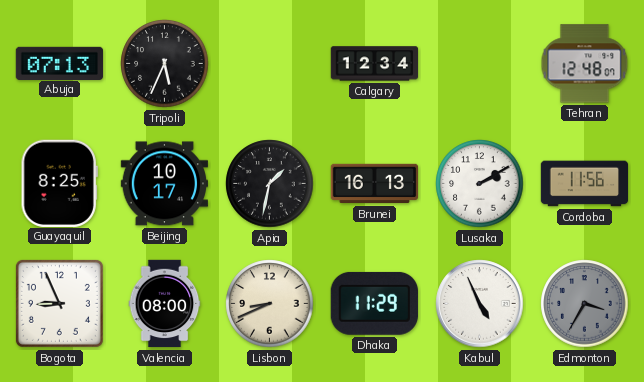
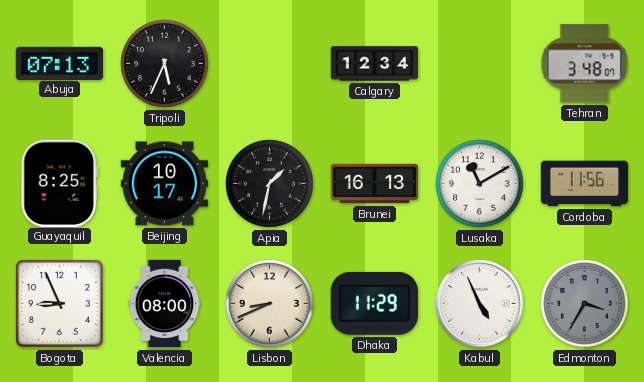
Tehran: 12:48 -> 3:48 (585, 64)
Lusaka: 2:10 -> 11:10 (480, 184)
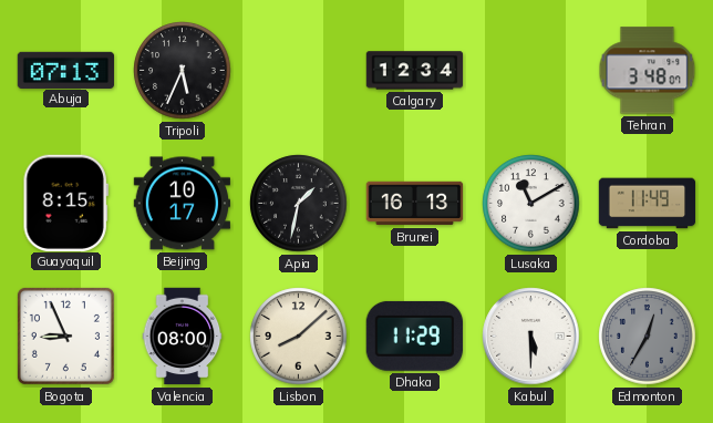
Guayaquil: 8:25 -> 8:15 (65, 203)
Cordoba: 11:56 -> 11:49 (648, 204)
Lisbon: 8:41 -> 8:08 (299, 337)
Kabul: 4:56 -> 5:30 (531, 337)
Edmonton: 3:35 -> 12:35 (648, 337)
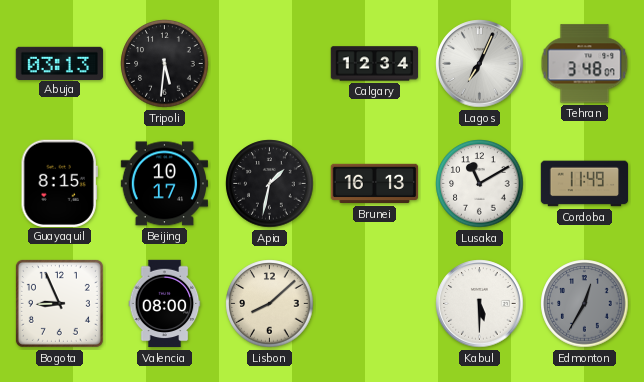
Abuja: 07:13 -> 03:13 (60, 63)
Tripoli: 5:34 -> 5:31 (165, 64)
Lagos: none -> 7:04 (480, 64)
Dhaka: 11:29 -> none (414, 336)
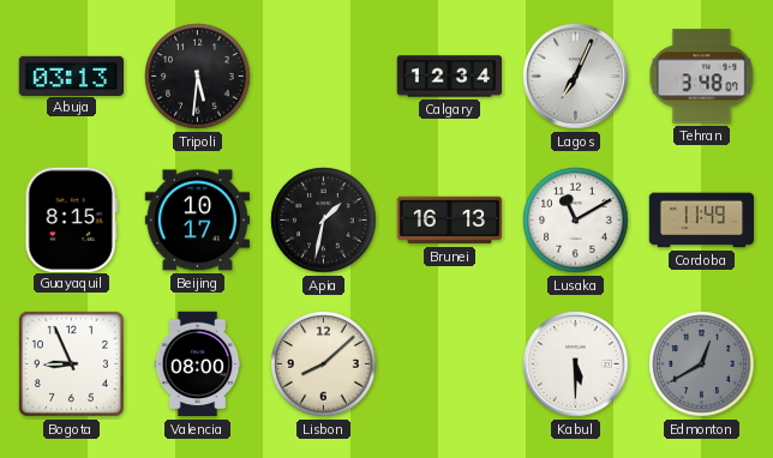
Edmonton: 12:35 -> 12:40 (702, 364)
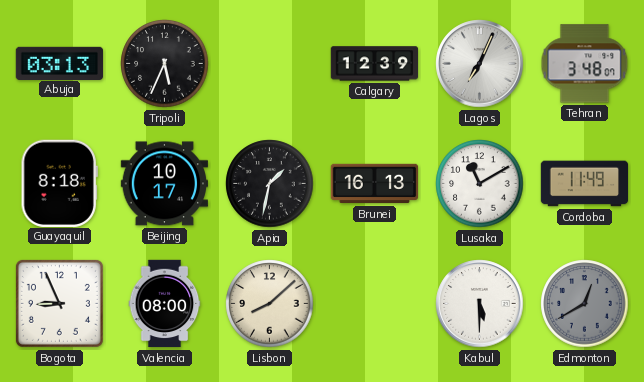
Tripoli: 5:31 -> 5:34 (165, 64)
Calgary: 12:34 -> 12:39 (375, 64)
Guayaquil: 8:15 -> 8:18 (59, 183)
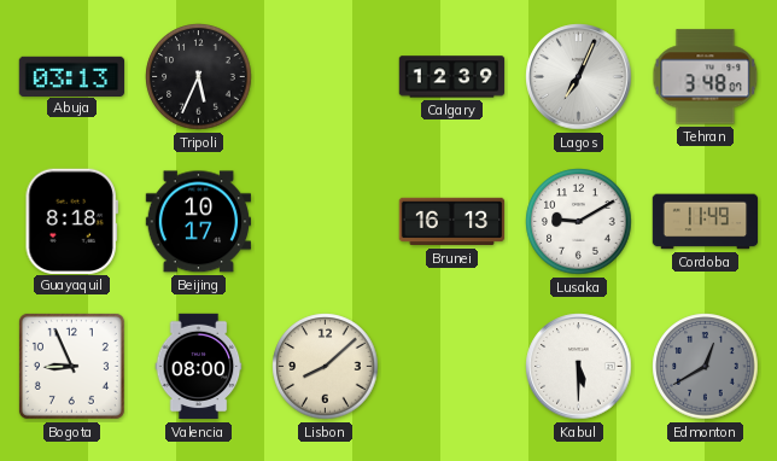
Apia: 1:32 -> none (270, 184)
Lusaka: 11:10 -> 9:10 (579, 222)
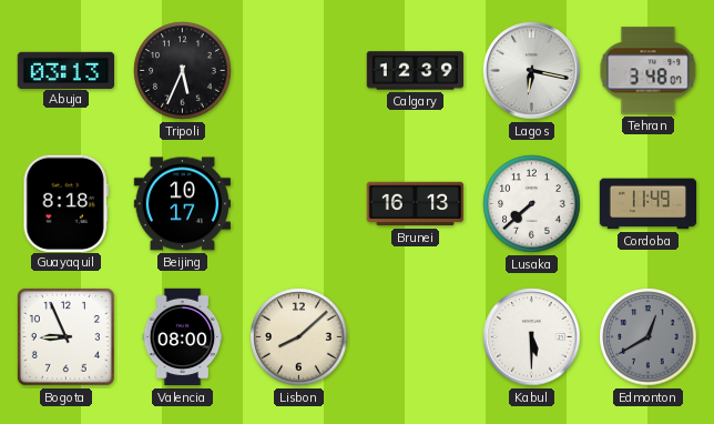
Lagos: 7:04 -> 6:17 (532, 71)
Lusaka: 9:10 -> 7:38 (532, 204)
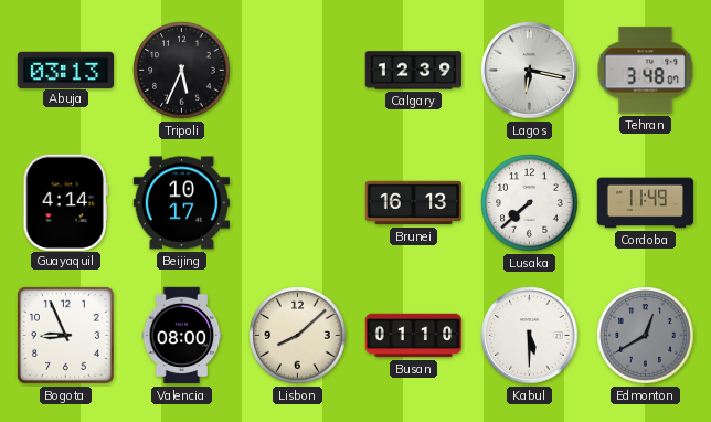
Guayaquil: 8:18 -> 4:14 (65, 202)
Busan: none -> 01:10 (414, 336)
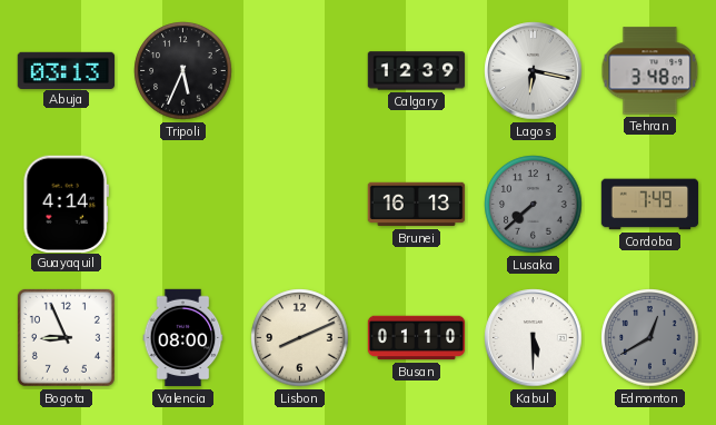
Beijing: 10:17 -> none (182, 203)
Lusaka dial: white -> grey (534, 205)
Cordoba: 11:49 -> 7:49 (650, 205)
Lisbon: 8:08 -> 8:11 (300, 338)
